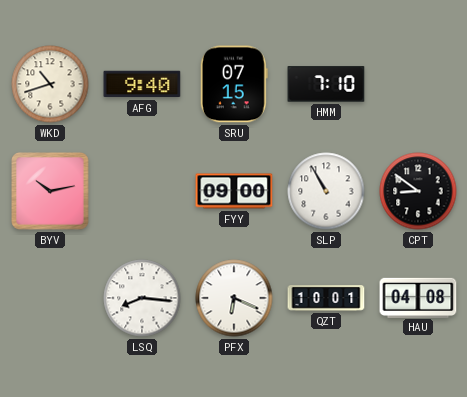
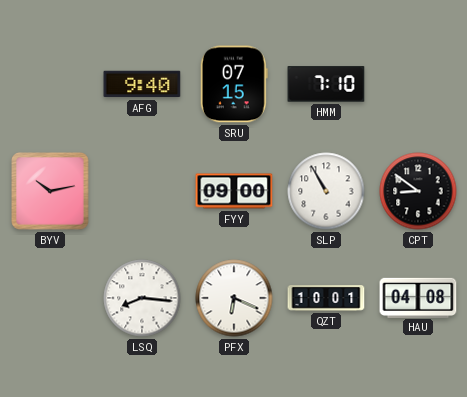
WKD: 10:42 -> none (50, 84)
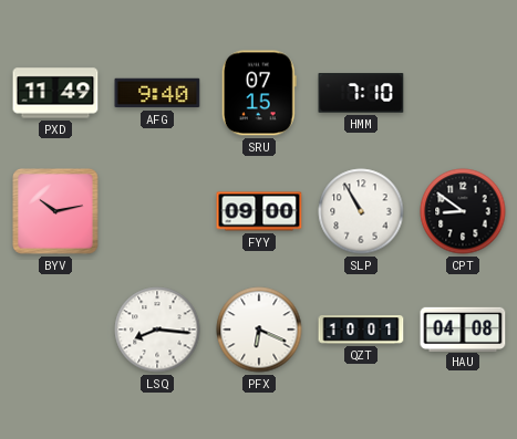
PXD: none -> 11:49 (55, 93)
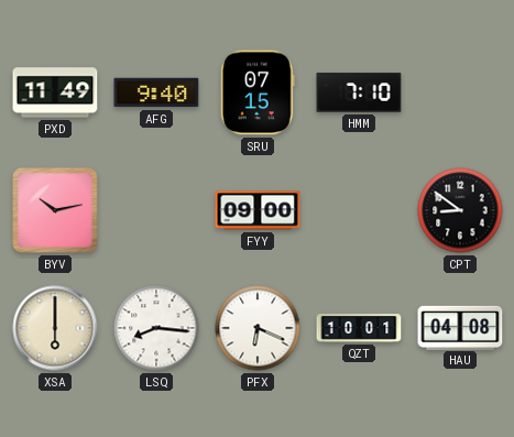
SLP: 10:55 -> none (361, 211)
XSA: none -> 6:00 (55, 328)
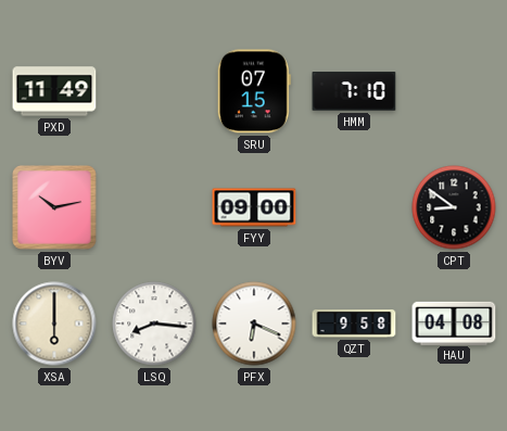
AFG: 9:40 -> none (156, 92)
QZT: 10:01 -> 9:58 (354, 324)
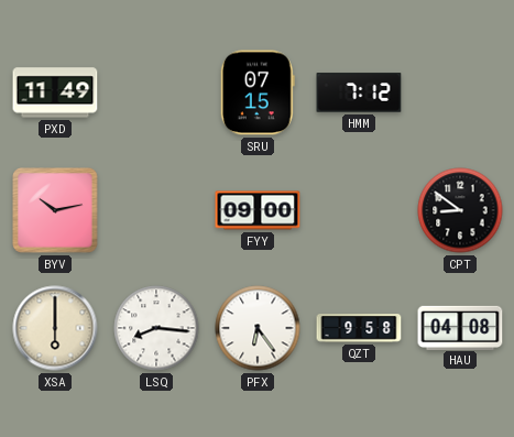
HMM: 7:10 -> 7:12 (359, 92)
PFX: 6:19 -> 6:24 (258, 328)
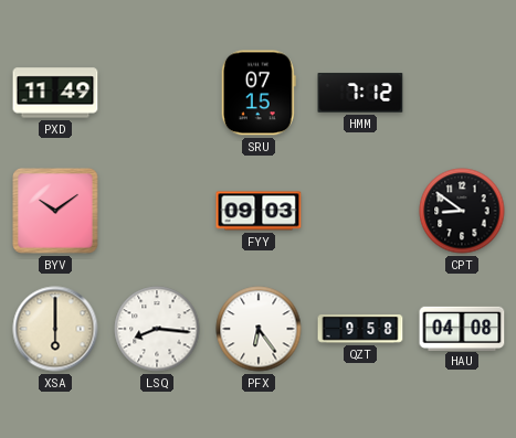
BYV: 10:13 -> 10:09 (56, 212)
FYY: 09:00 -> 09:03 (259, 211)
